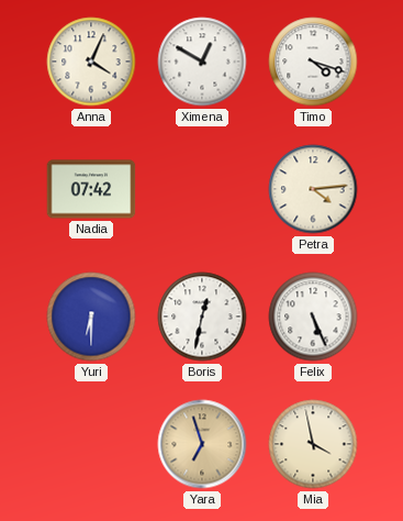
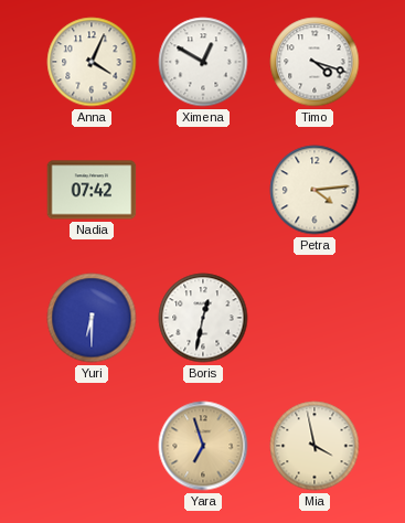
Felix: 5:26 -> none (313, 317)
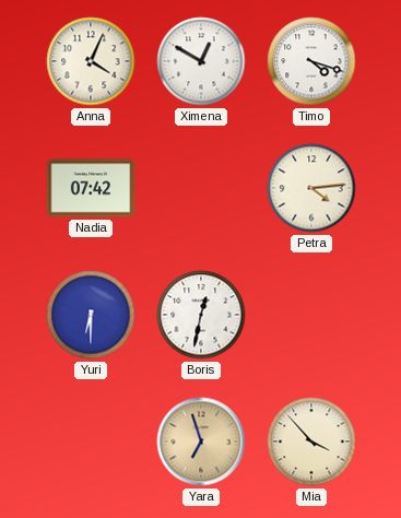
Mia: 3:58 -> 3:53 (311, 442)
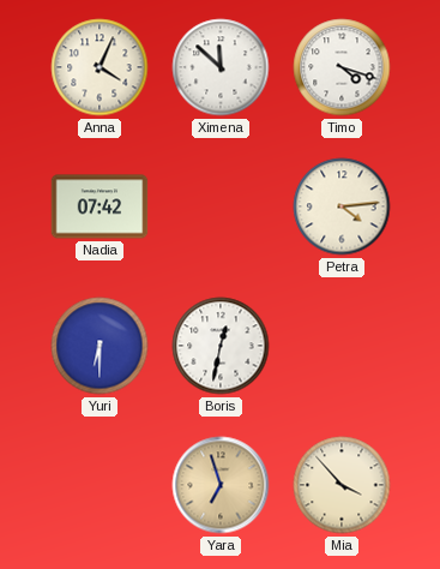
Ximena: 12:50 -> 11:52 (221, 67)
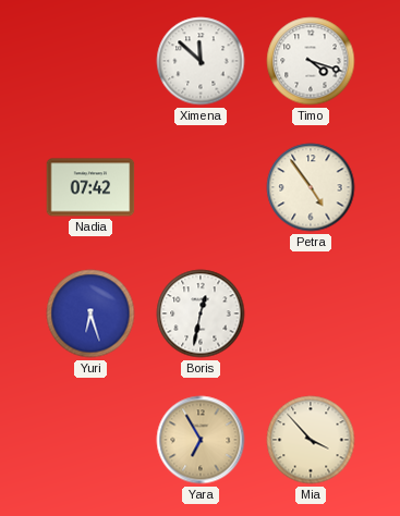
Anna: 4:04 -> none (100, 67)
Petra: 4:14 -> 4:54 (311, 187)
Yuri: 6:30 -> 6:27 (90, 314)
Yara: 6:57 -> 6:55 (201, 440)
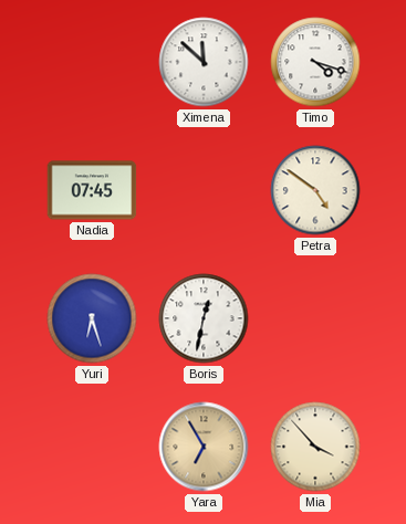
Nadia: 07:42 -> 07:45 (92, 190)
Petra: 4:54 -> 4:51 (315, 190)
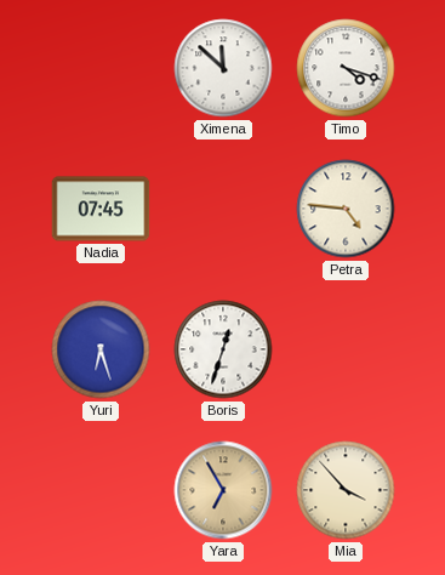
Petra: 4:51 -> 4:46 (346, 209)
Boris: 12:32 -> 12:33 (223, 349)
